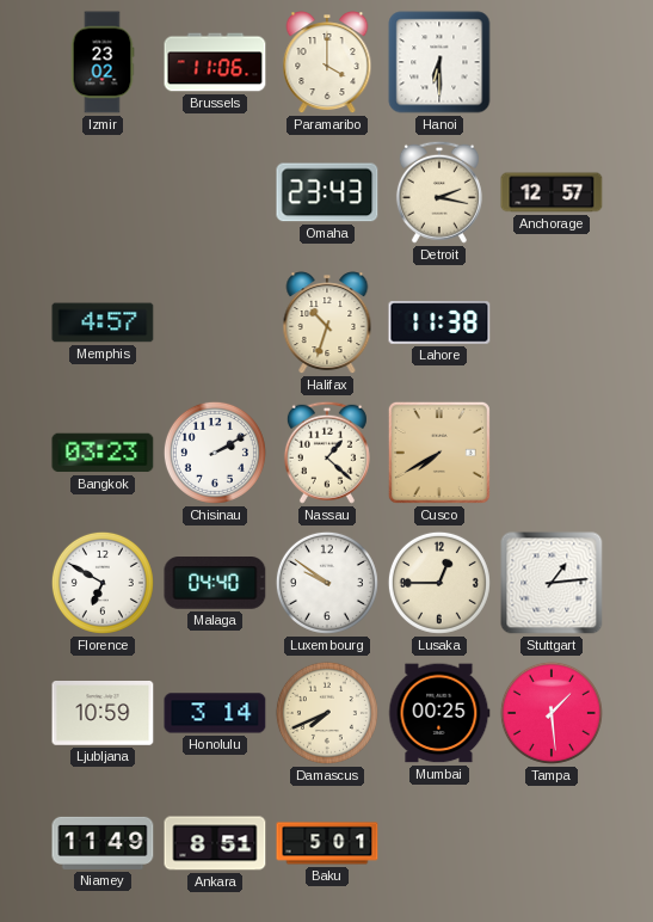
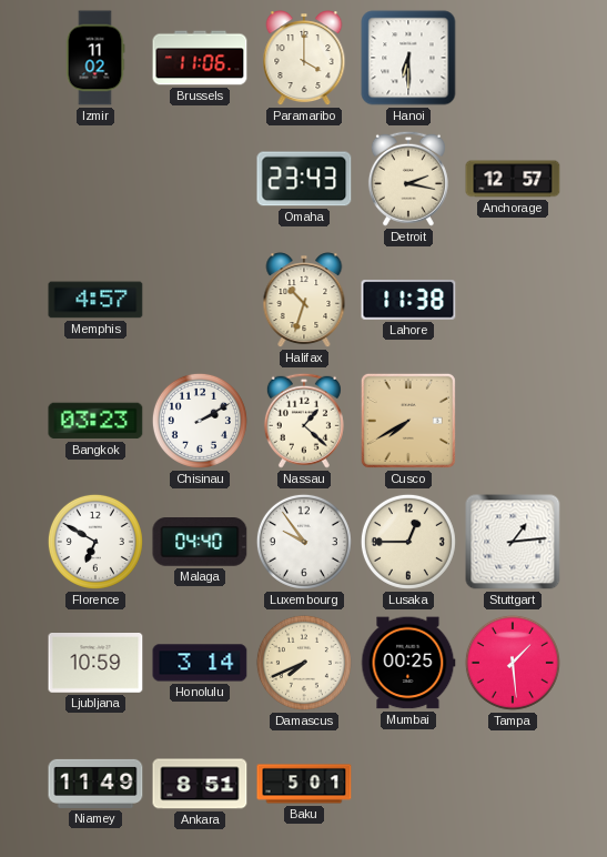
Izmir: 23:02 -> 11:02 (95, 58)
Luxembourg: 9:51 -> 9:54 (304, 542)
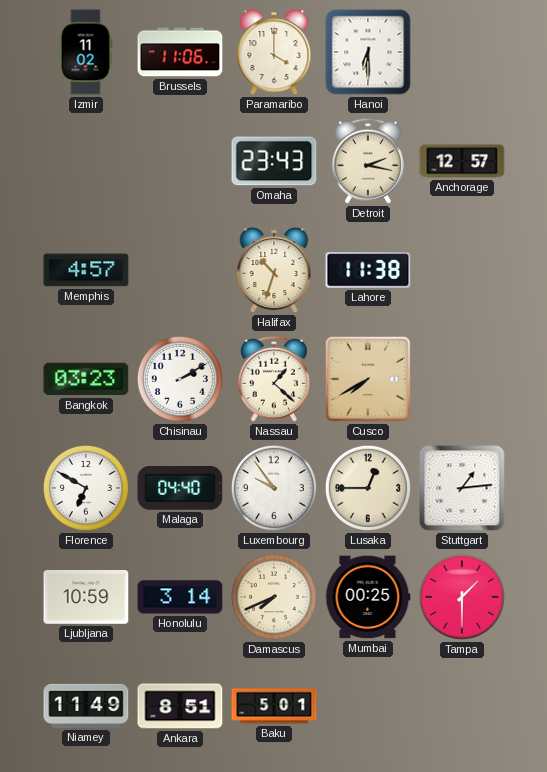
Tampa: 1:29 -> 1:30 (462, 597)
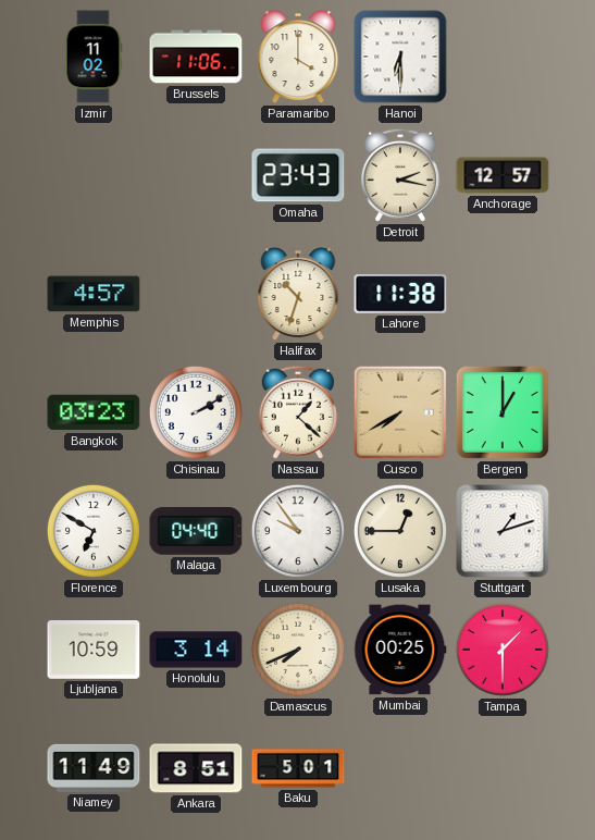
Bergen: none -> 1:00 (503, 412)
Stuttgart: 1:14 -> 1:12 (503, 531)
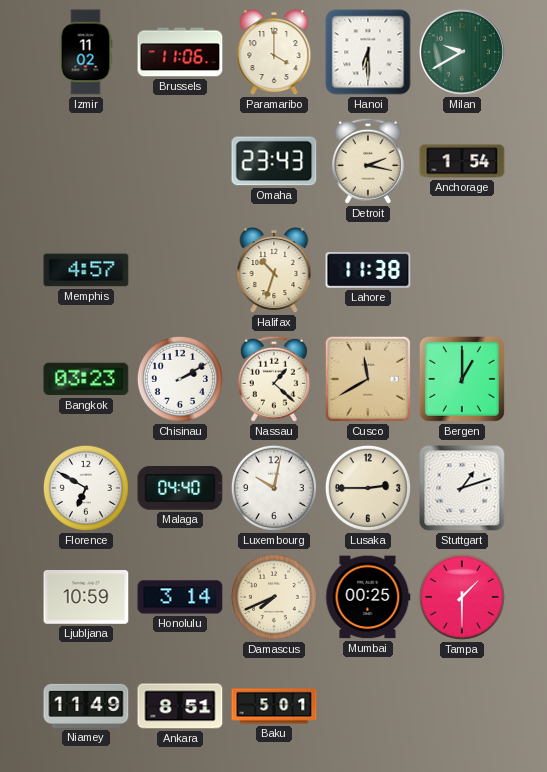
Milan: none -> 9:40 (462, 52)
Anchorage: 12:57 -> 1:54 (462, 161)
Cusco: 7:40 -> 11:40 (368, 379)
Luxembourg: 9:54 -> 10:02 (274, 488)
Lusaka: 12:45 -> 2:45 (368, 488)
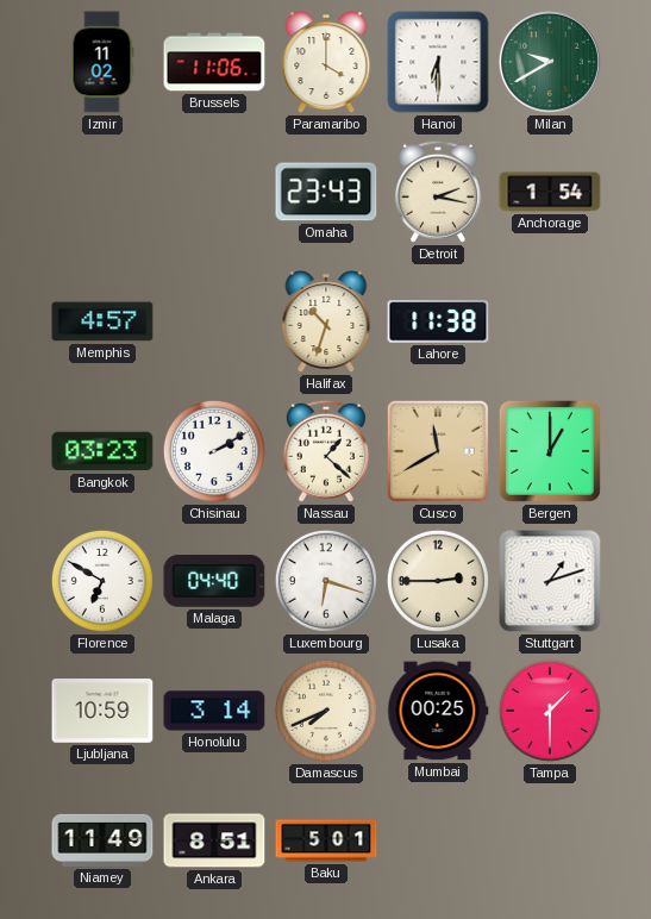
Luxembourg: 10:02 -> 6:18 (326, 581)
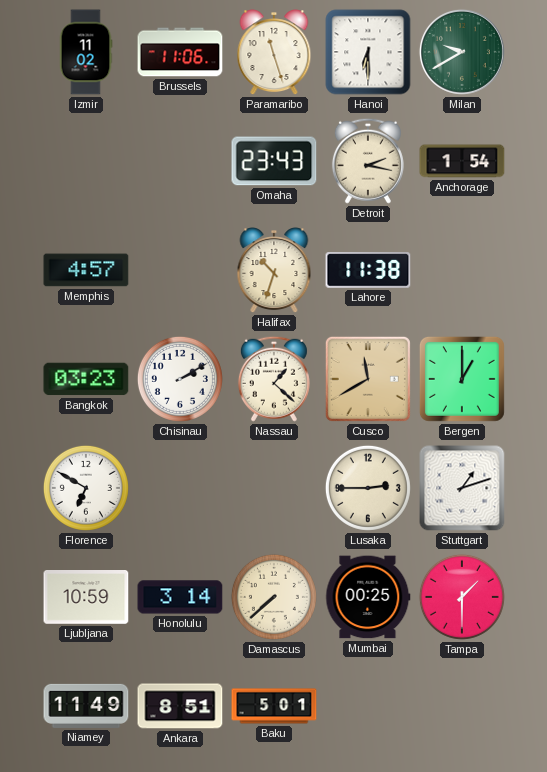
Paramaribo: 4:00 -> 11:27 (274, 53)
Malaga: 04:40 -> none (214, 581)
Luxembourg: 6:18 -> none (326, 581)
Damascus: 7:41 -> 7:38 (274, 597)
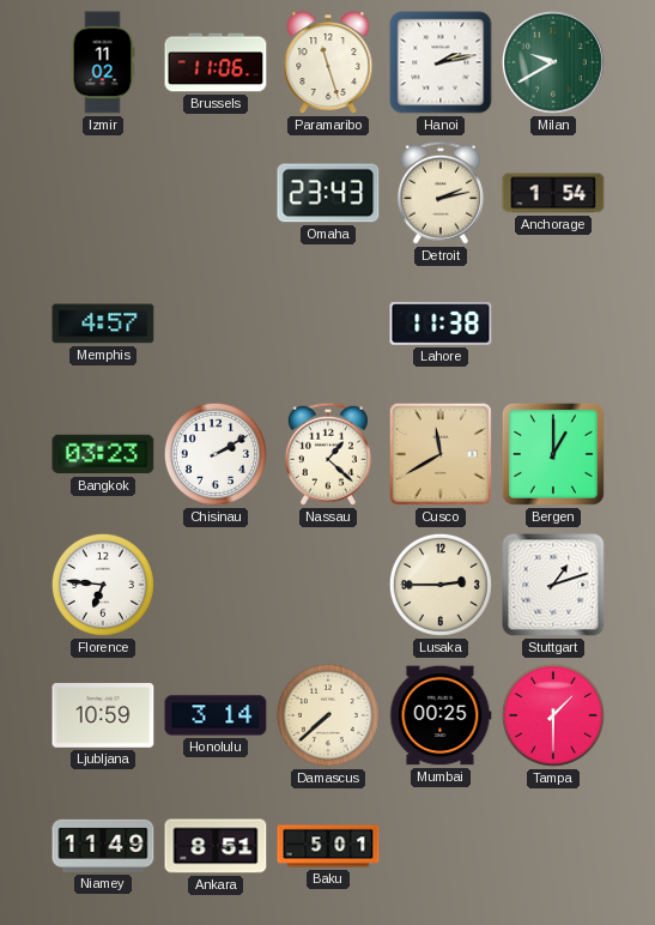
Hanoi: 6:30 -> 2:13 (441, 62)
Detroit: 2:17 -> 2:13 (441, 193)
Halifax: 10:33 -> none (274, 271)
Florence: 6:50 -> 6:46 (103, 585)
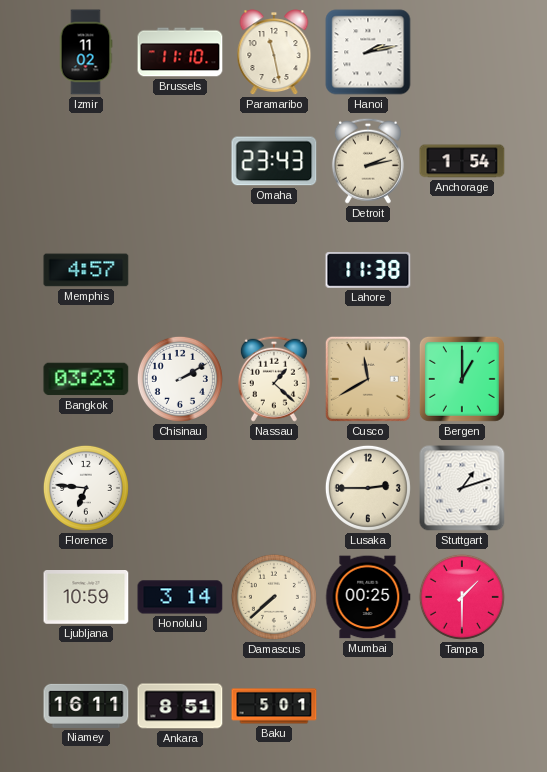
Brussels: 11:06 -> 11:10 (180, 52)
Paramaribo: 11:27 -> 11:28 (274, 53)
Milan: 9:40 -> none (553, 62)
Niamey: 11:49 -> 16:11 (86, 706)
